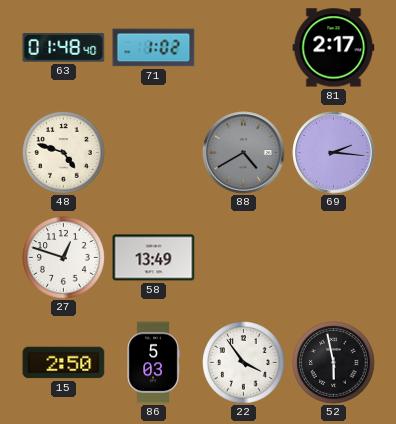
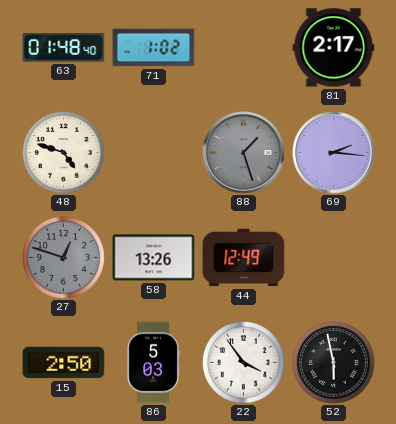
88: 4:40 -> 1:27 (244, 153)
27 dial: white -> grey (64, 258)
58: 13:49 -> 13:26 (154, 258)
44: none -> 12:49 (244, 258)
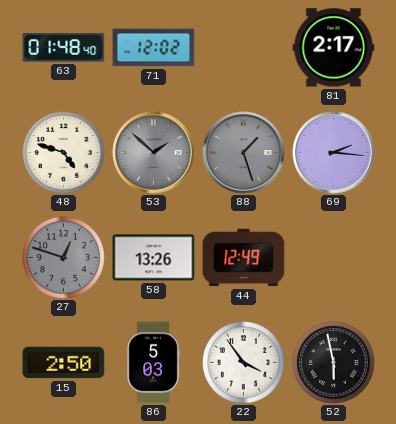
71: 1:02 -> 12:02 (154, 48)
53: none -> 1:52 (154, 153)
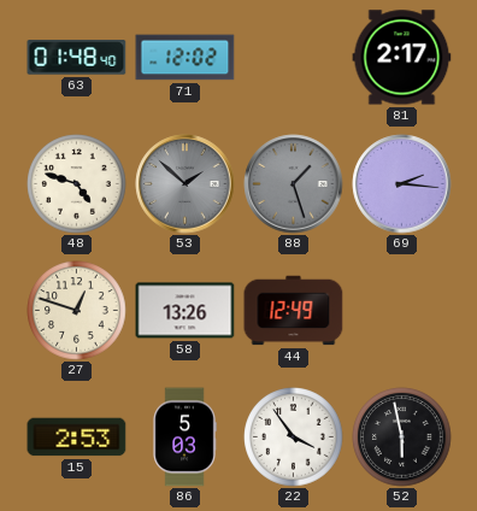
27 dial: grey -> cream (77, 311)
15: 2:50 -> 2:53 (77, 437)
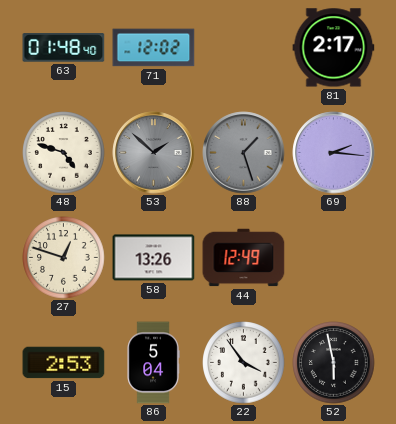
86: 5:03 -> 5:04 (153, 363)
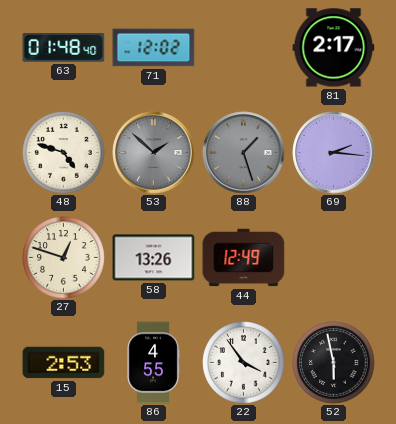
86: 5:04 -> 4:55 (153, 363)
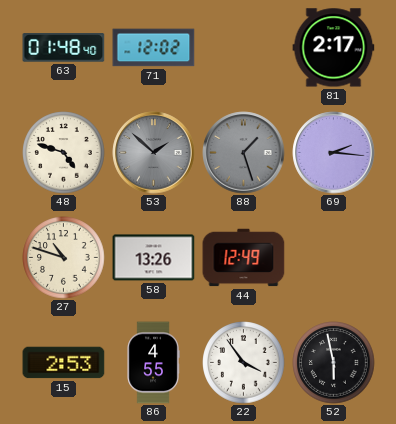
27: 12:48 -> 10:48 (64, 258)
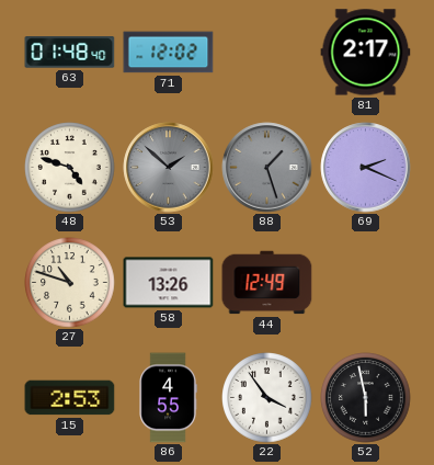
69: 2:16 -> 2:19 (366, 168)
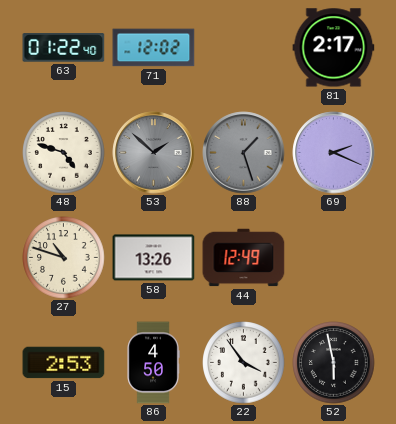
63: 01:48 -> 01:22 (64, 48)
86: 4:55 -> 4:50 (153, 363)
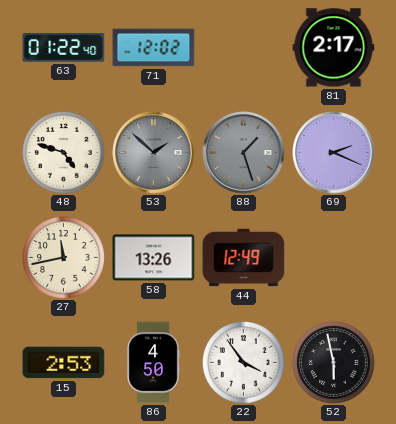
27: 10:48 -> 11:43 (64, 258)
